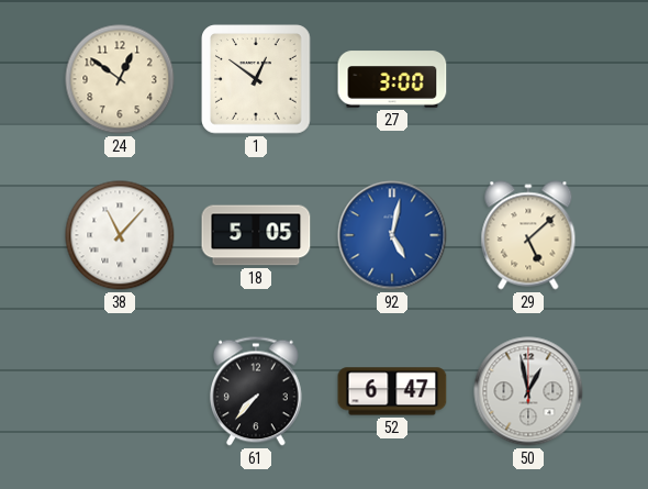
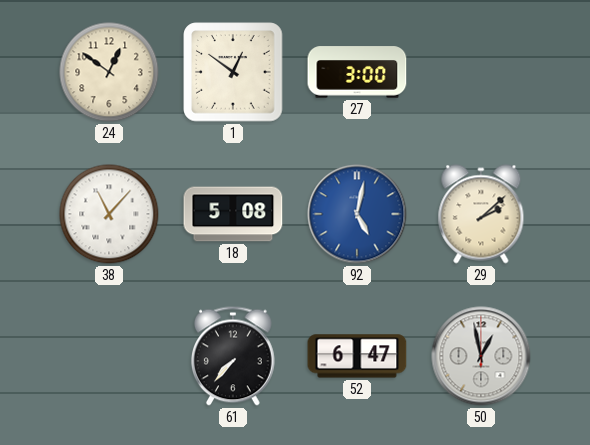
18: 5:05 -> 5:08 (233, 214)
29: 5:08 -> 2:08 (481, 214)
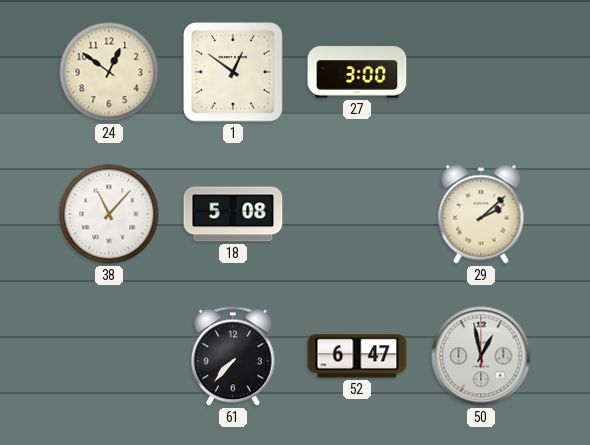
92: 5:02 -> none (357, 214)
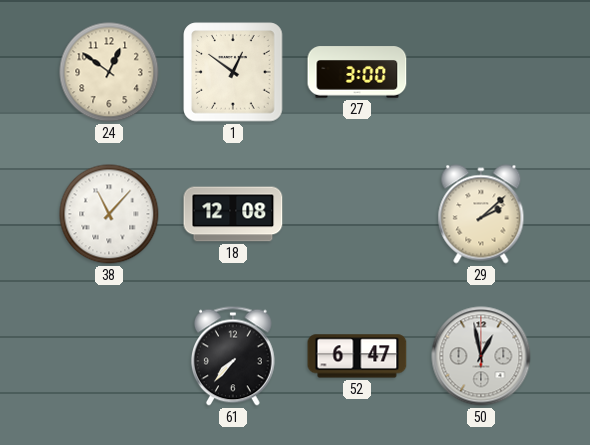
18: 5:08 -> 12:08 (233, 214)
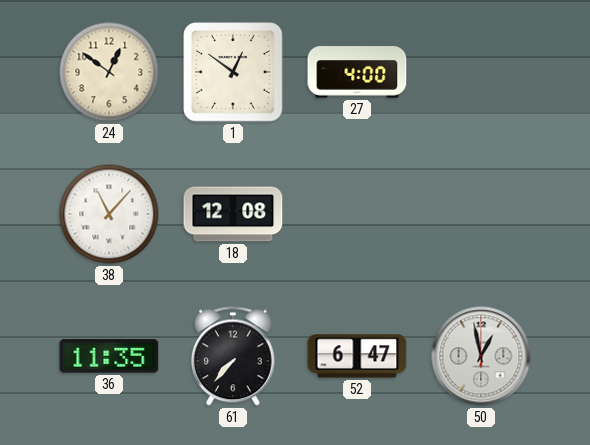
27: 3:00 -> 4:00 (357, 72)
29: 2:08 -> none (481, 214)
36: none -> 11:35 (109, 356)
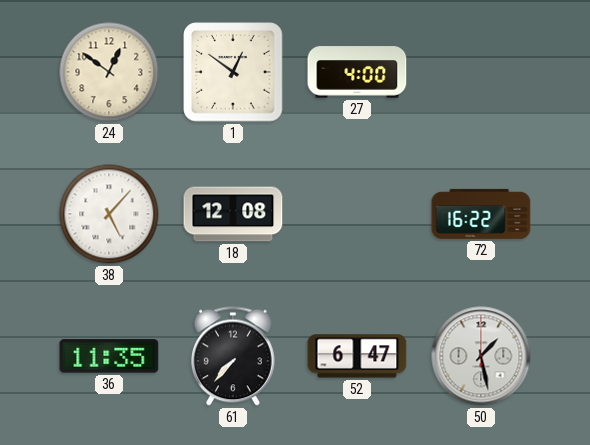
38: 11:07 -> 5:07 (109, 214)
72: none -> 16:22 (481, 214)
50: 12:58 -> 1:28 (481, 356)
